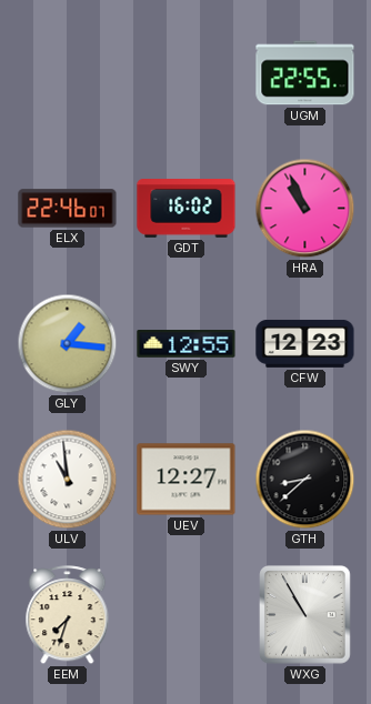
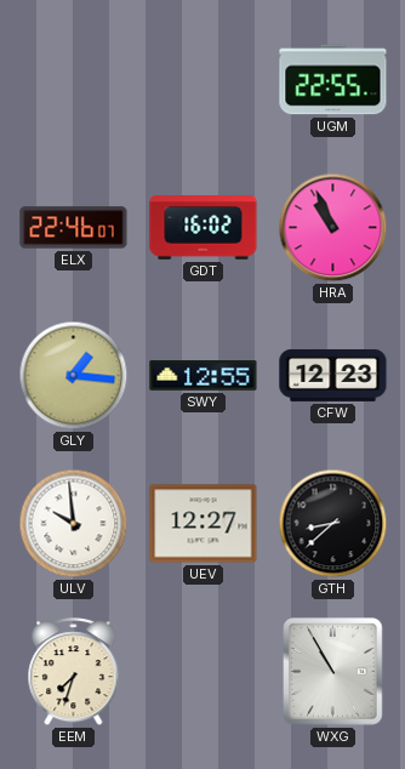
ULV: 10:59 -> 9:59 (74, 524)
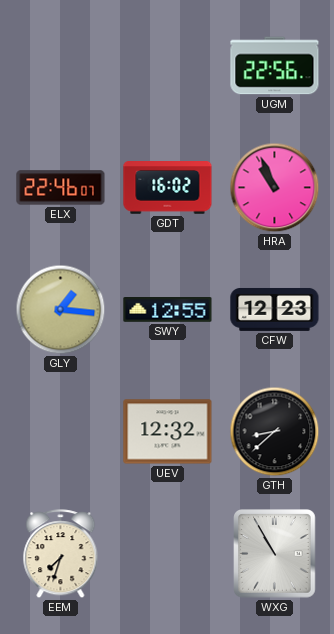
UGM: 22:55 -> 22:56 (275, 66)
ULV: 9:59 -> none (74, 524)
UEV: 12:27 -> 12:32 (168, 432)
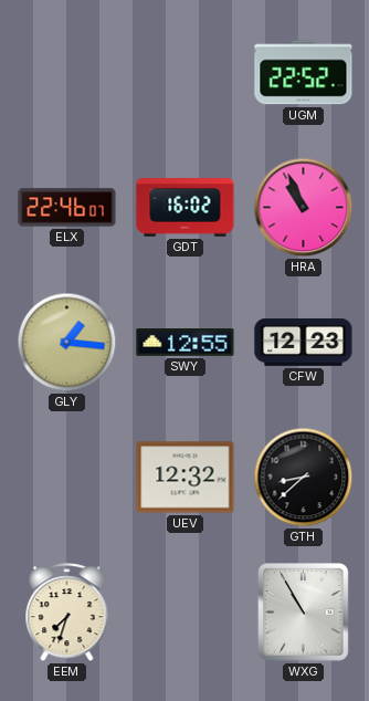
UGM: 22:56 -> 22:52 (304, 73)
